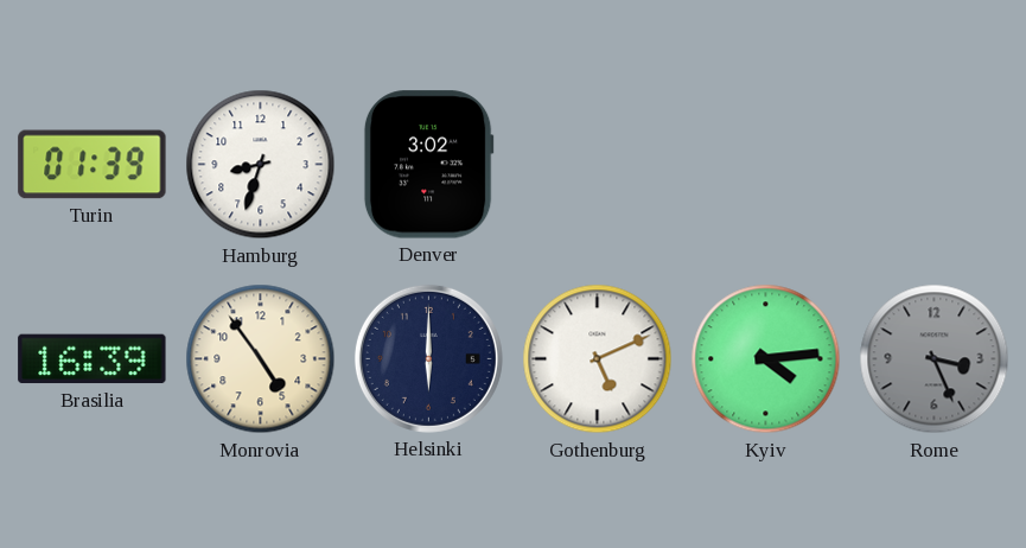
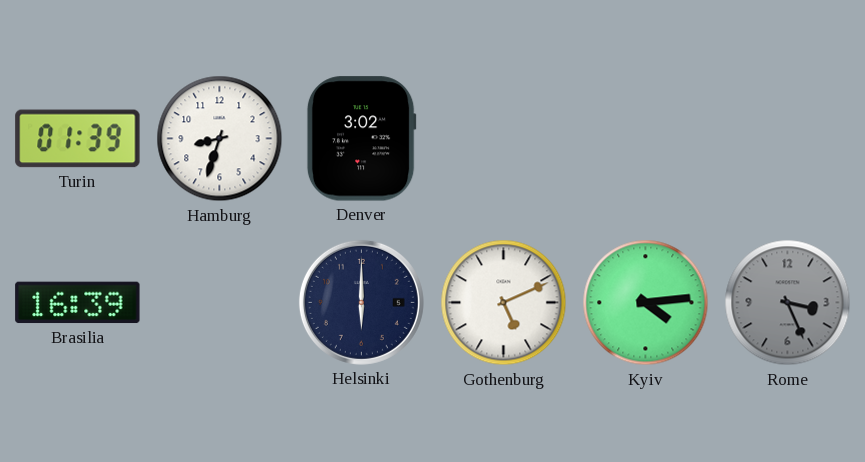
Monrovia: 4:54 -> none (261, 359)
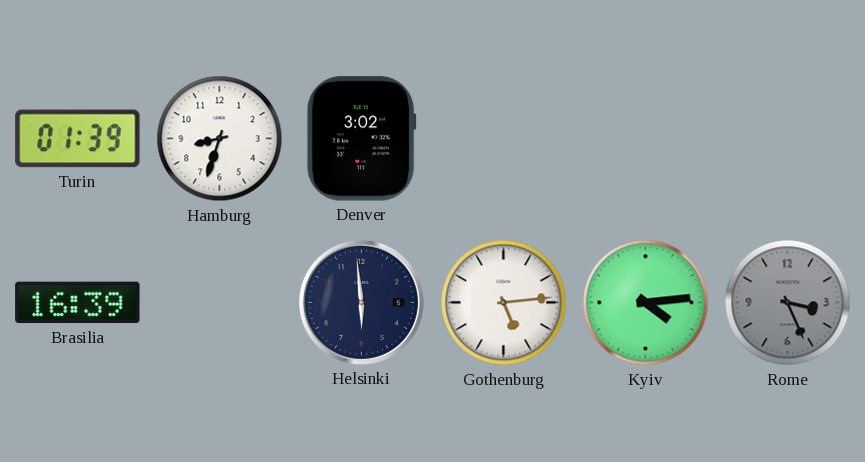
Helsinki: 6:00 -> 5:59 (361, 302)
Gothenburg: 5:11 -> 5:14 (504, 303)
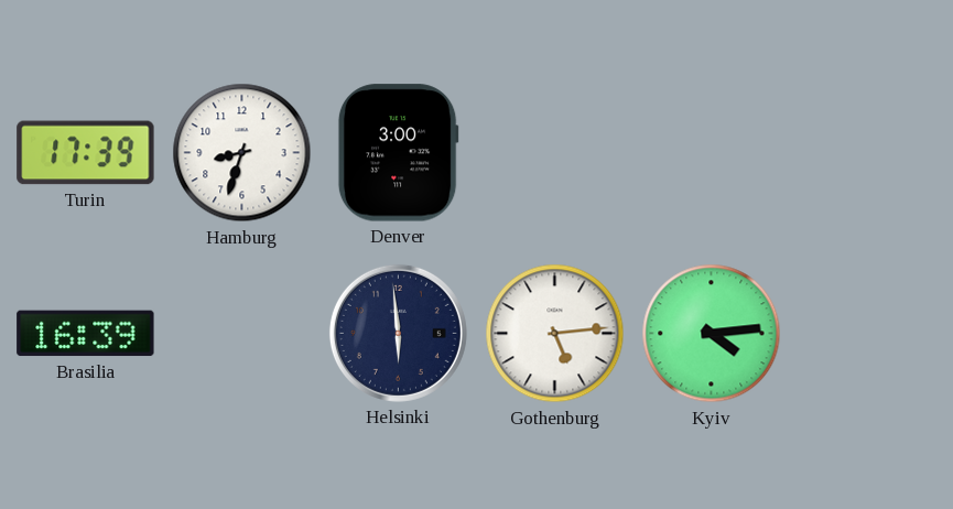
Turin: 01:39 -> 17:39 (86, 153)
Denver: 3:02 -> 3:00 (398, 153)
Rome: 3:26 -> none (788, 303)
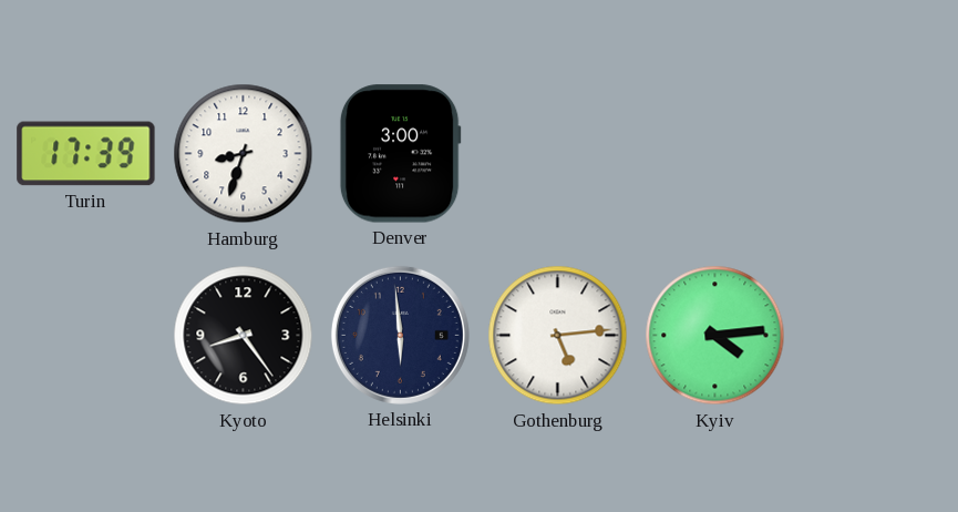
Brasilia: 16:39 -> none (86, 334)
Kyoto: none -> 8:24 (244, 336)
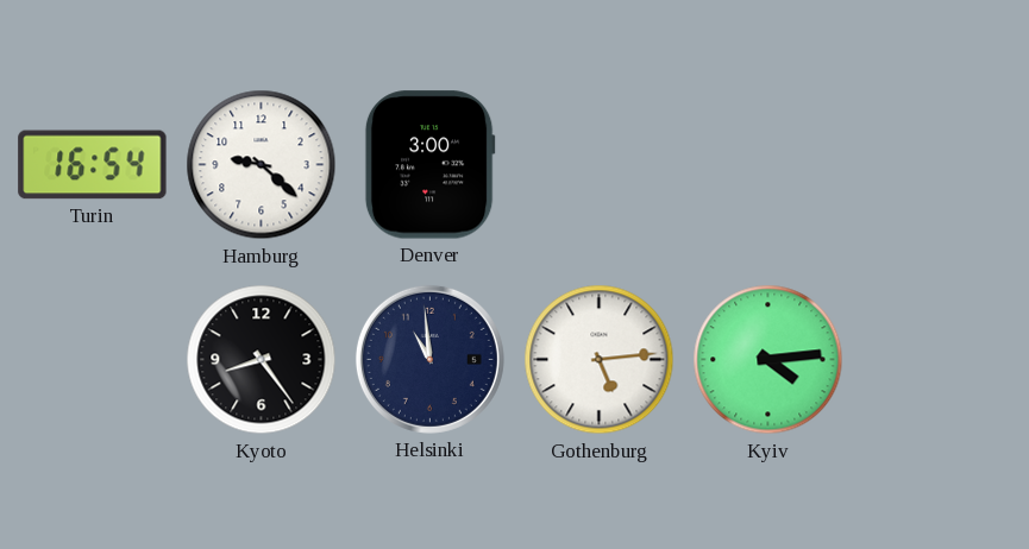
Turin: 17:39 -> 16:54 (93, 165)
Hamburg: 8:33 -> 9:22 (262, 165)
Helsinki: 5:59 -> 10:59 (429, 359)
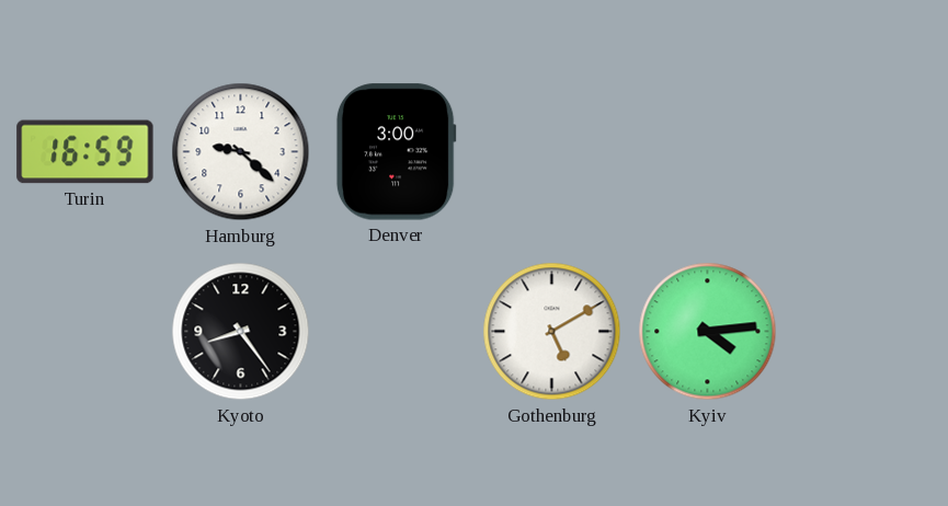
Turin: 16:54 -> 16:59 (85, 152)
Helsinki: 10:59 -> none (429, 359)
Gothenburg: 5:14 -> 5:10 (552, 332)
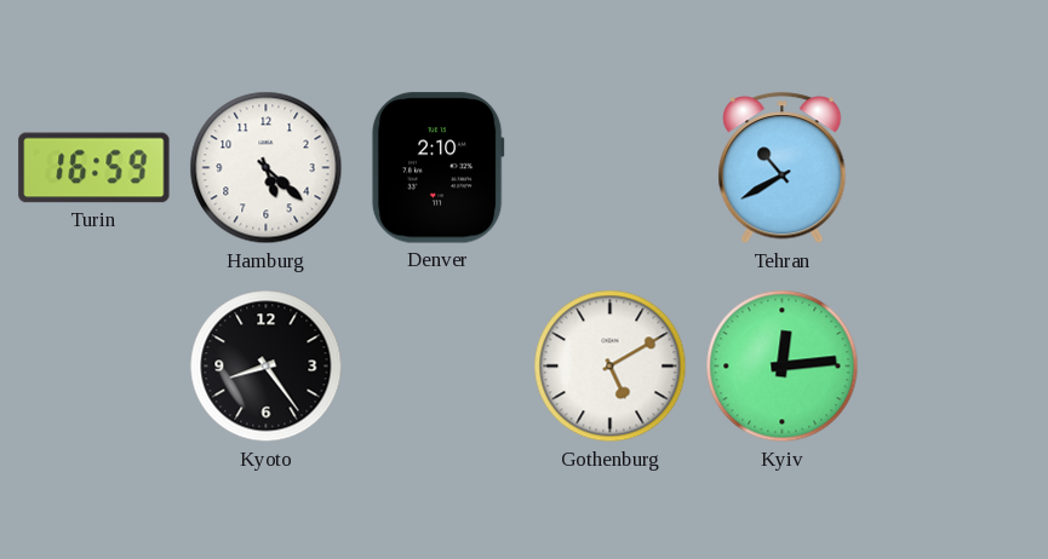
Hamburg: 9:22 -> 5:22 (267, 168)
Denver: 3:00 -> 2:10 (437, 168)
Tehran: none -> 10:40 (783, 168)
Kyiv: 4:14 -> 12:14 (783, 367)
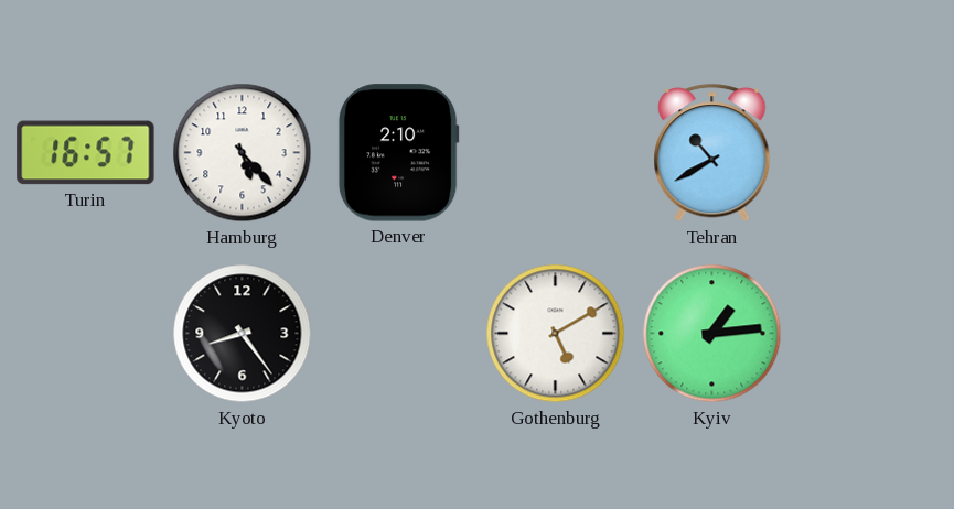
Turin: 16:59 -> 16:57 (86, 153)
Hamburg: 5:22 -> 5:23 (243, 153)
Kyiv: 12:14 -> 1:14 (712, 334)
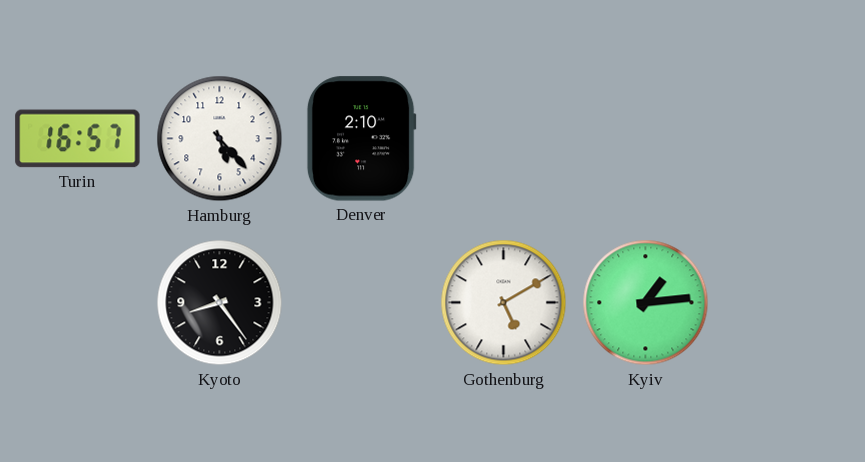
Tehran: 10:40 -> none (712, 153)
